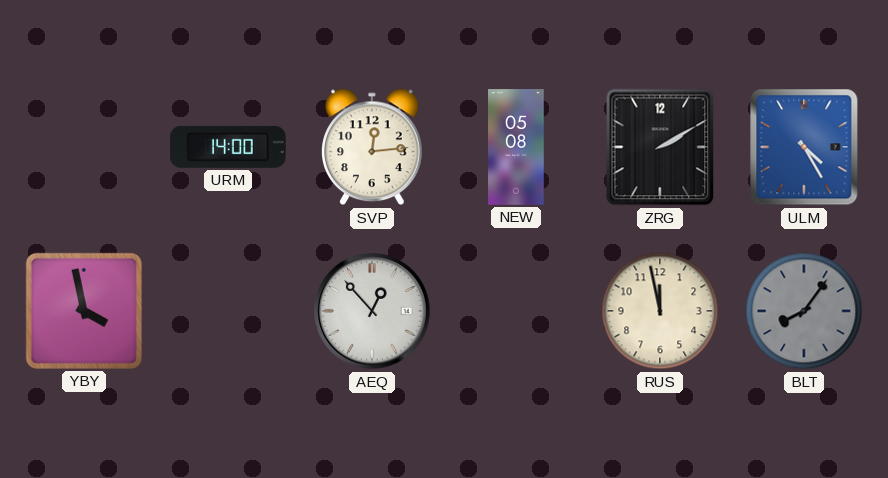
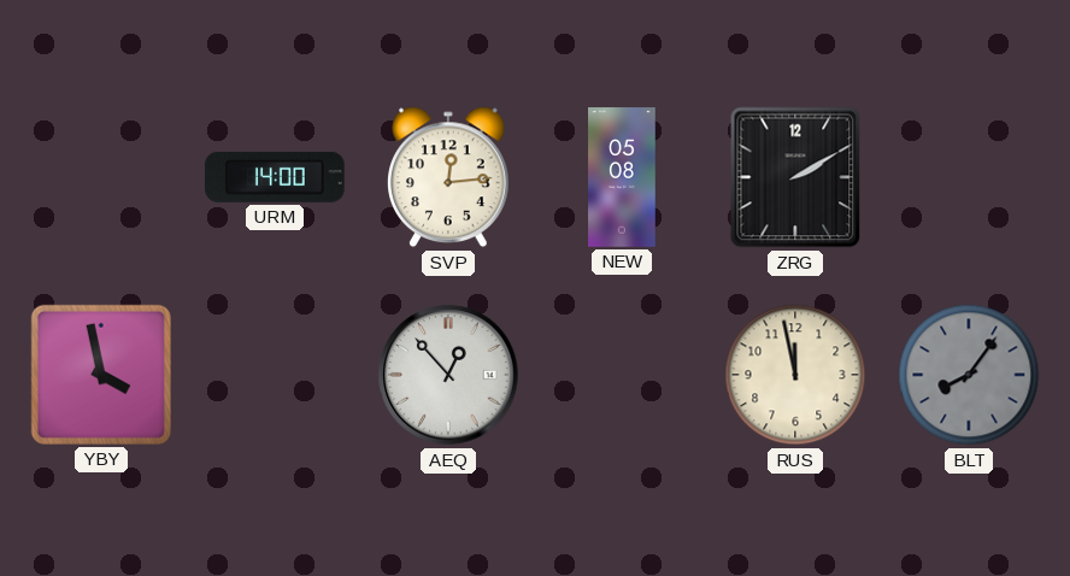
ULM: 4:25 -> none (804, 147)
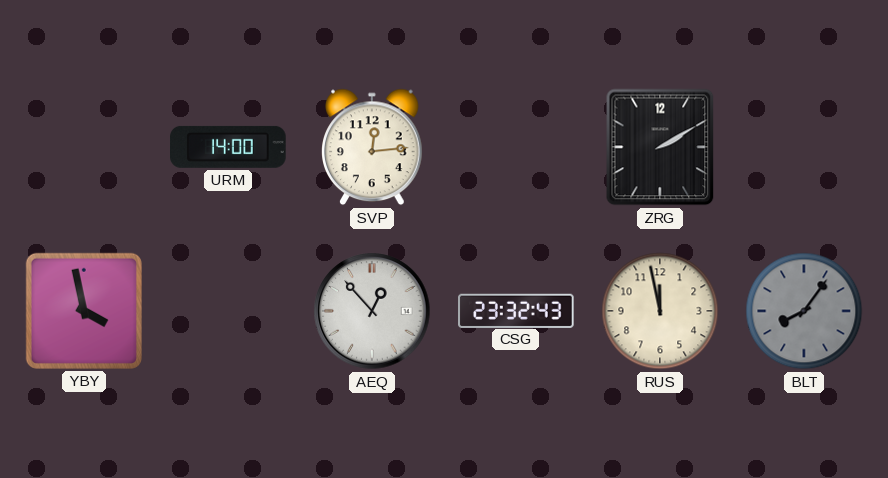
NEW: 05:08 -> none (622, 177)
CSG: none -> 23:32 (517, 310)
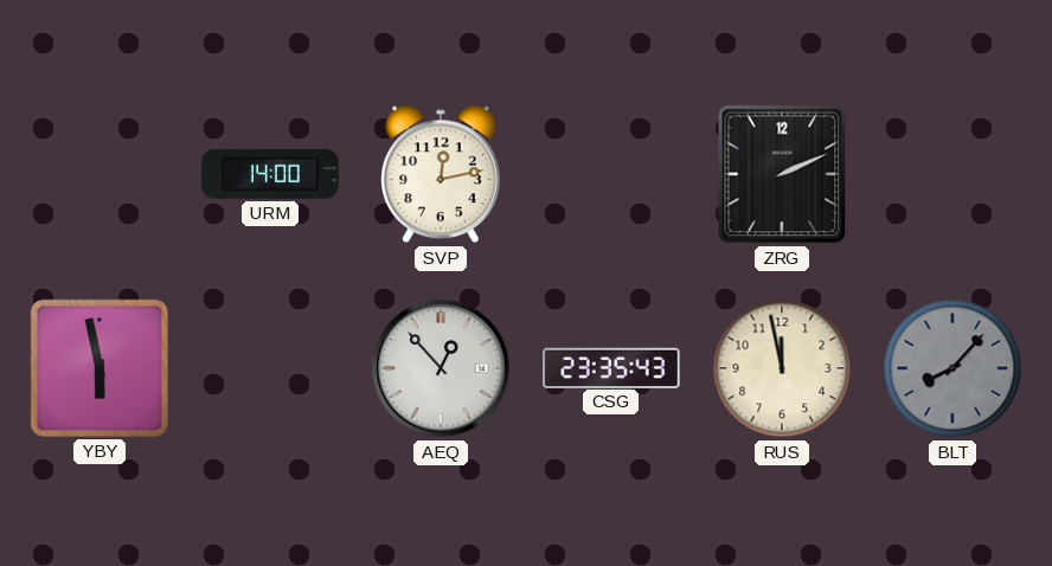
SVP: 12:14 -> 12:13 (441, 174)
ZRG: 2:10 -> 2:11 (782, 174)
YBY: 3:58 -> 5:58 (100, 368)
CSG: 23:32 -> 23:35 (612, 367)
BLT: 8:06 -> 8:07 (952, 368)
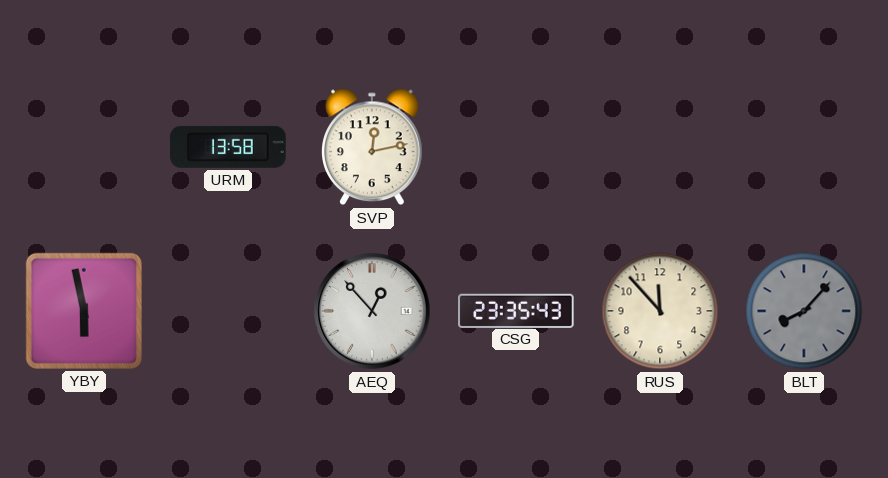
URM: 14:00 -> 13:58 (229, 147)
ZRG: 2:11 -> none (782, 174)
RUS: 11:58 -> 11:53 (660, 311)
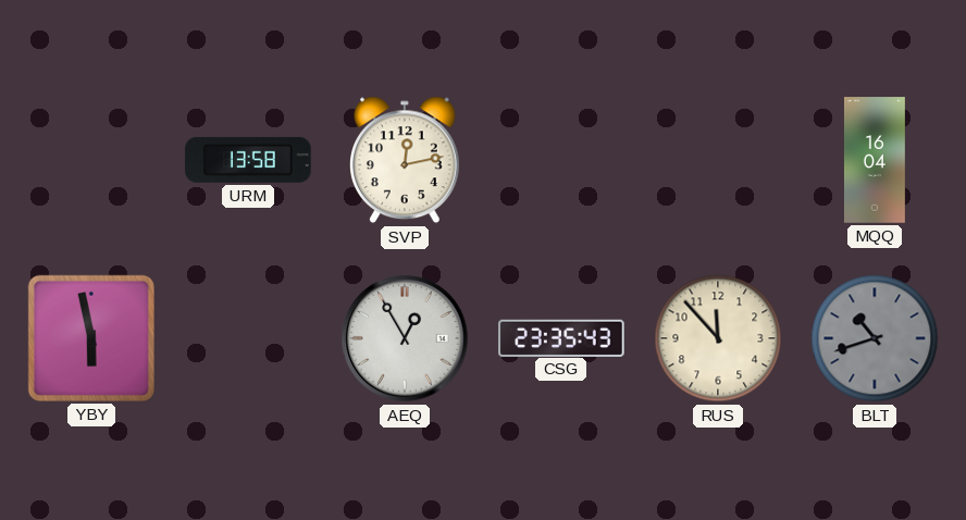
MQQ: none -> 16:04 (875, 160)
AEQ: 12:53 -> 12:55 (405, 338)
BLT: 8:07 -> 10:42 (875, 338)
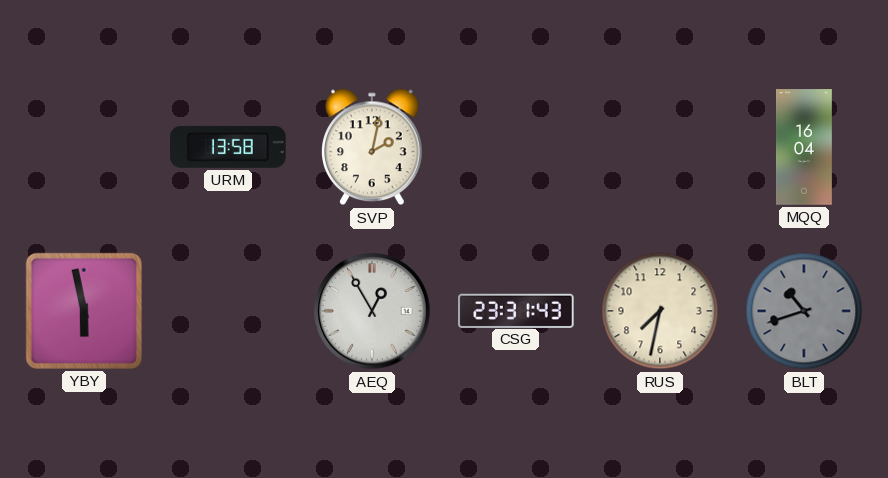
SVP: 12:13 -> 2:02 (372, 147)
CSG: 23:35 -> 23:31 (517, 310)
RUS: 11:53 -> 7:32 (660, 311)
